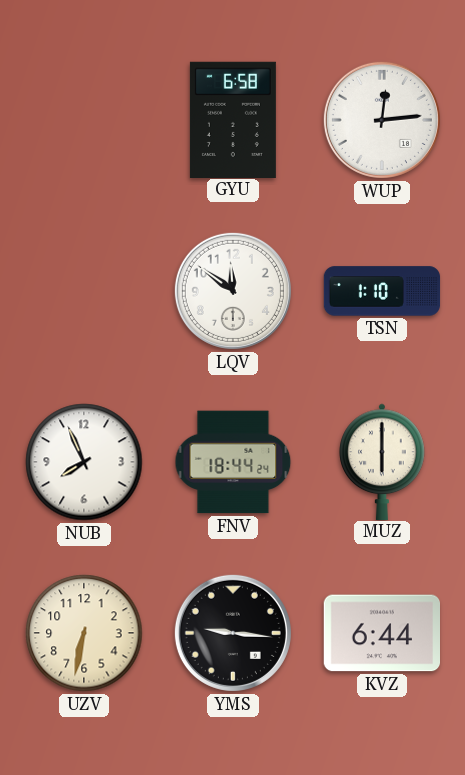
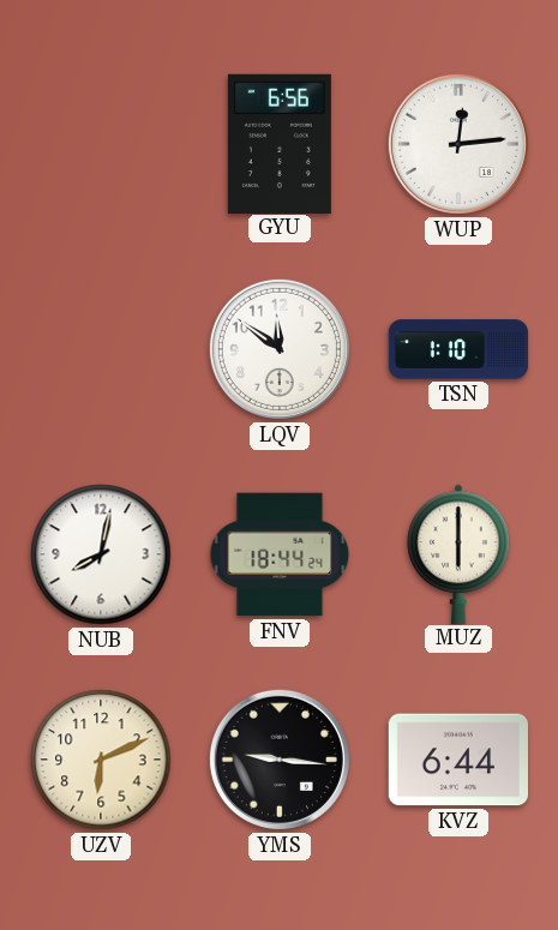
GYU: 6:58 -> 6:56 (280, 143)
NUB: 7:56 -> 8:02 (101, 554)
UZV: 6:32 -> 6:11 (101, 760)
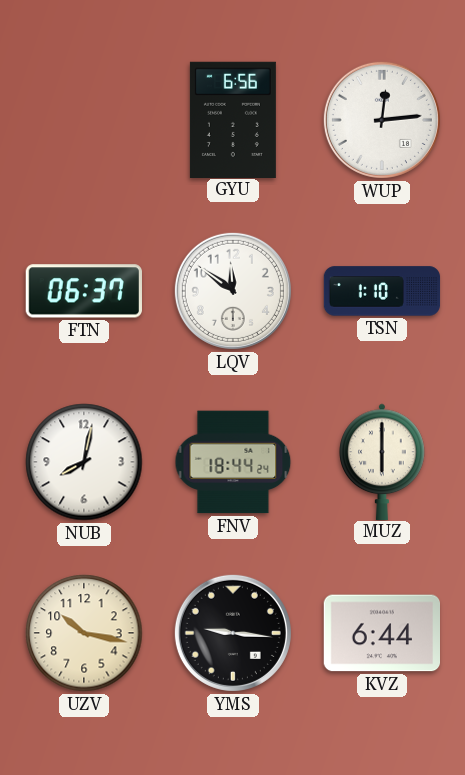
FTN: none -> 06:37 (84, 291)
UZV: 6:11 -> 10:17 (84, 633)
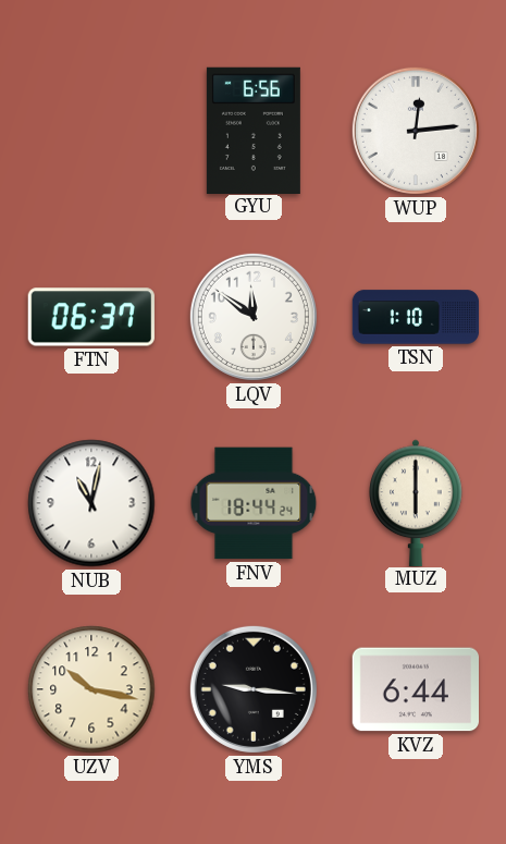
NUB: 8:02 -> 11:02 (91, 503)
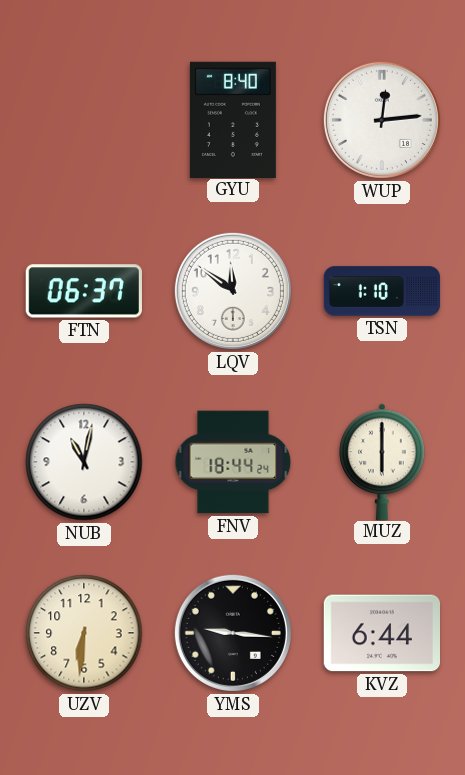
GYU: 6:56 -> 8:40 (233, 119)
UZV: 10:17 -> 6:31 (84, 633)
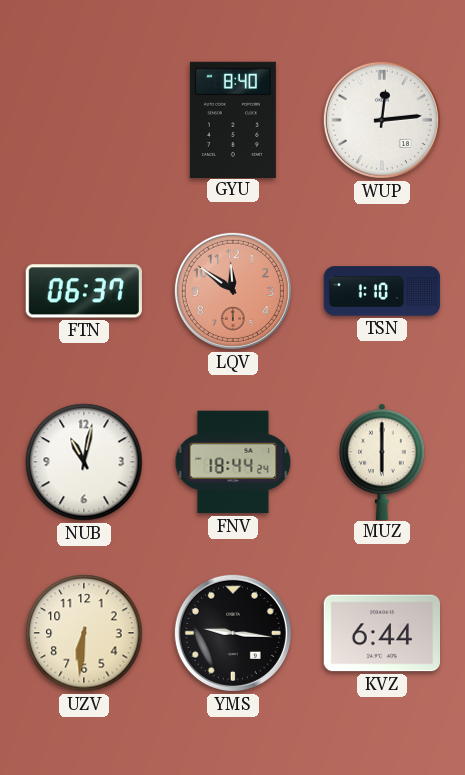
LQV dial: white -> salmon (233, 291)
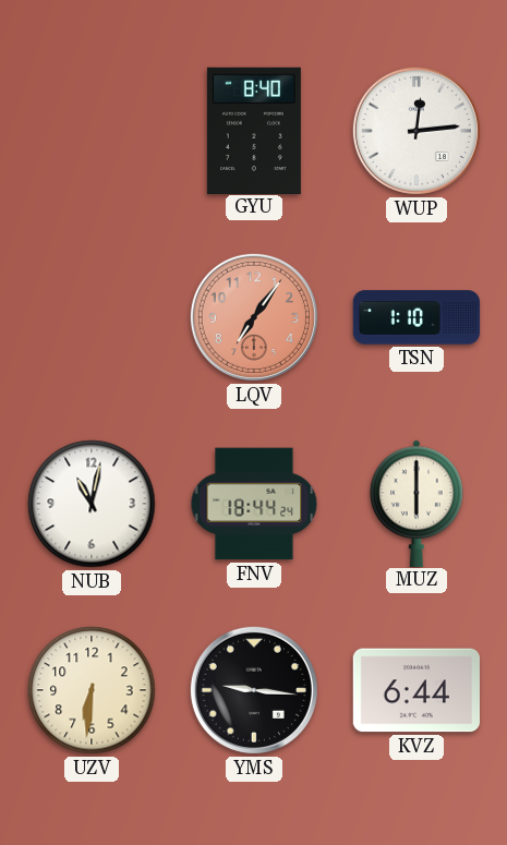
FTN: 06:37 -> none (84, 291)
LQV: 11:51 -> 7:06 (254, 317)
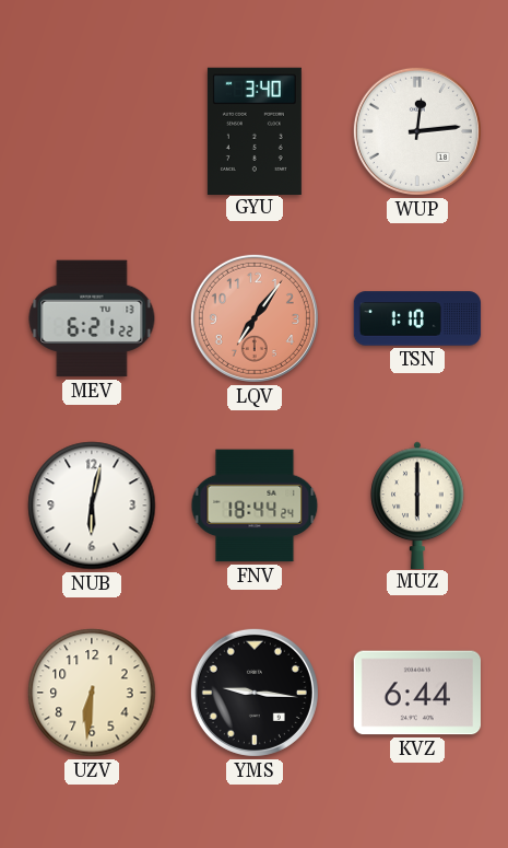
GYU: 8:40 -> 3:40 (255, 130)
MEV: none -> 6:21 (92, 318)
NUB: 11:02 -> 6:02 (92, 506)
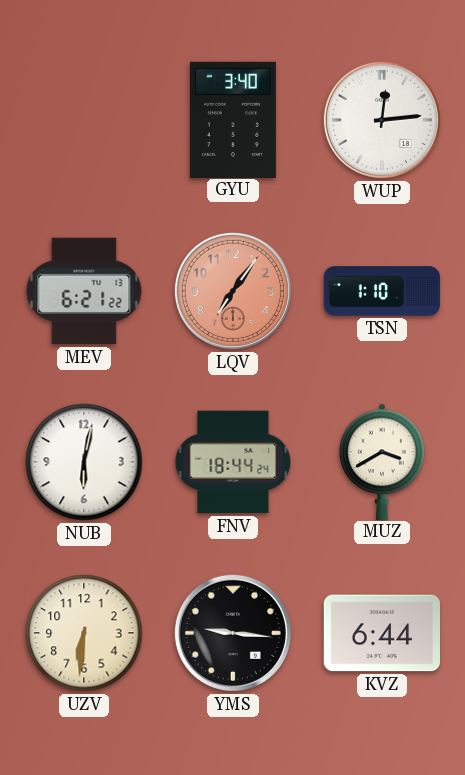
MUZ: 6:00 -> 3:40 (382, 461)
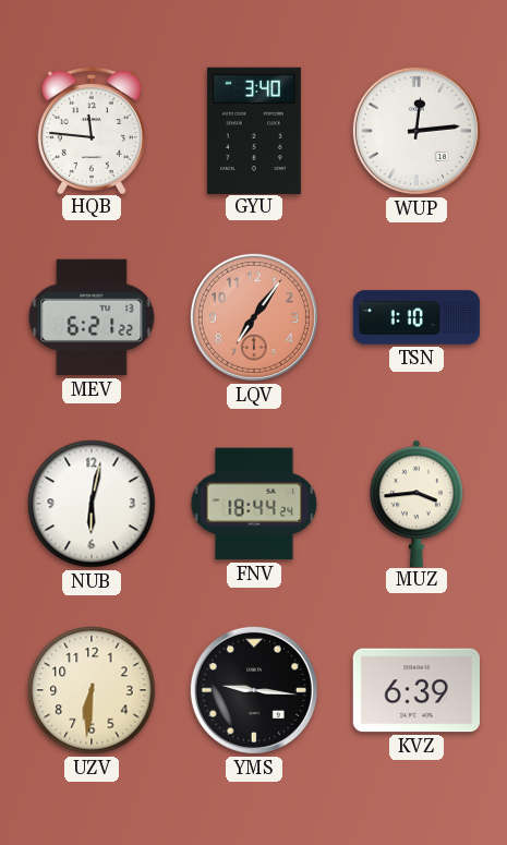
HQB: none -> 11:46 (92, 130)
MUZ: 3:40 -> 3:44 (417, 503)
KVZ: 6:44 -> 6:39 (415, 690)
